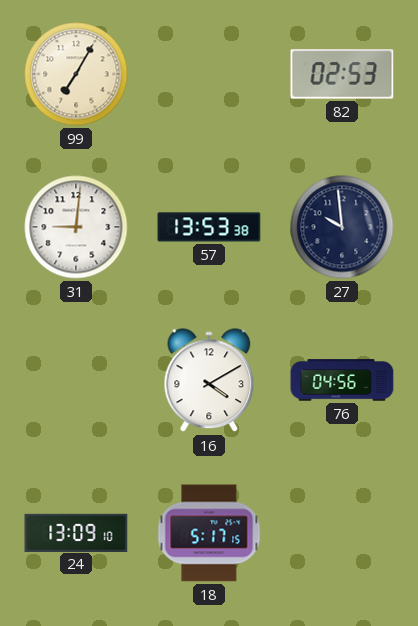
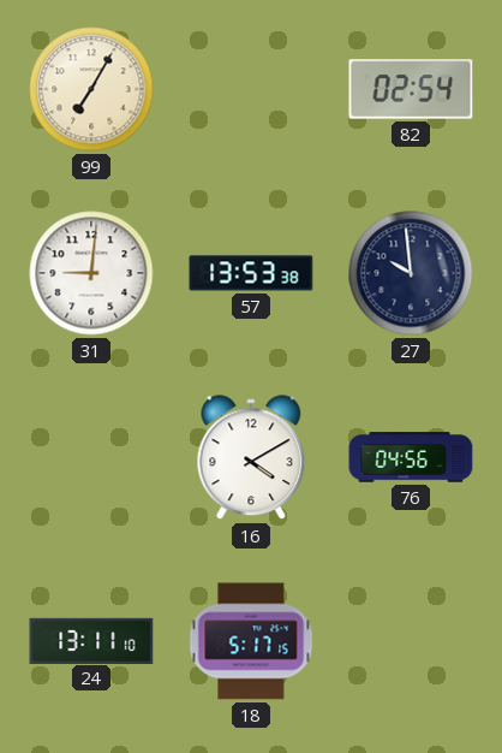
82: 02:53 -> 02:54 (411, 89)
24: 13:09 -> 13:11 (91, 640)
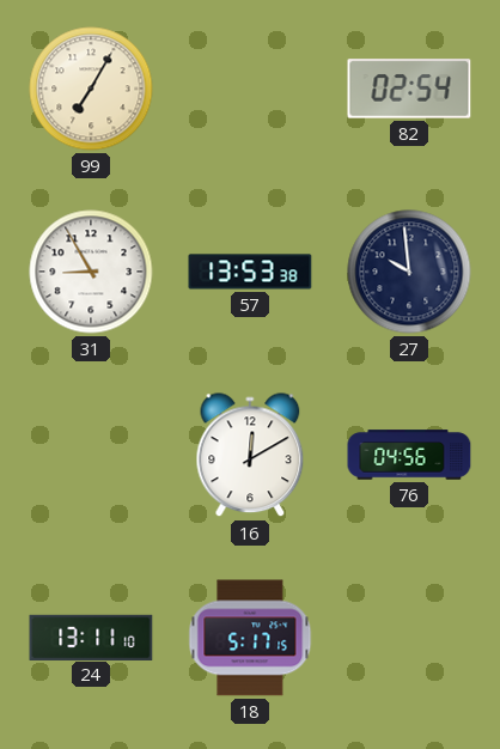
31: 9:01 -> 8:55 (91, 272)
16: 4:10 -> 12:10 (250, 456)
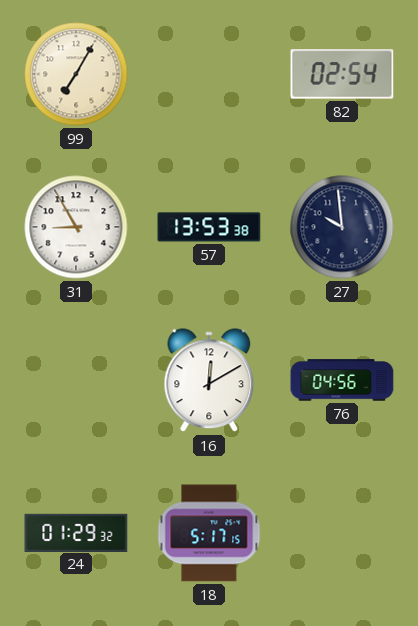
24: 13:11 -> 01:29 (76, 532)
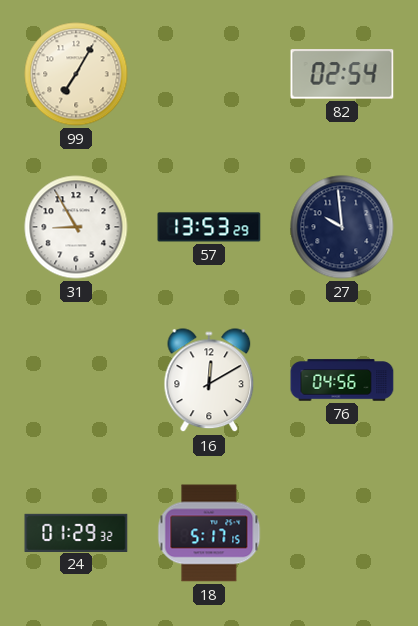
57: 13:53:38 -> 13:53:29 (209, 227)
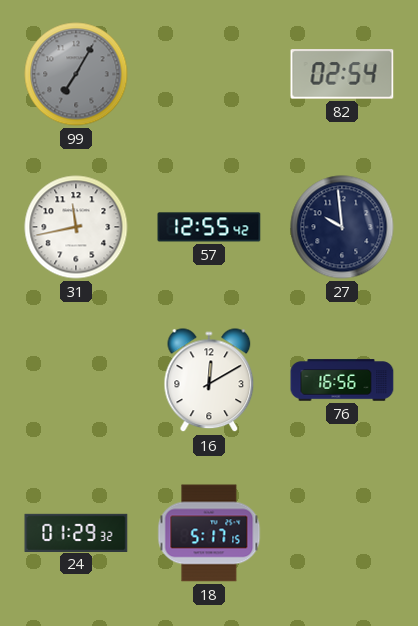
99 dial: cream -> grey (76, 74)
31: 8:55 -> 11:43 (76, 227)
57: 13:53 -> 12:55 (209, 227)
76: 04:56 -> 16:56 (342, 380)
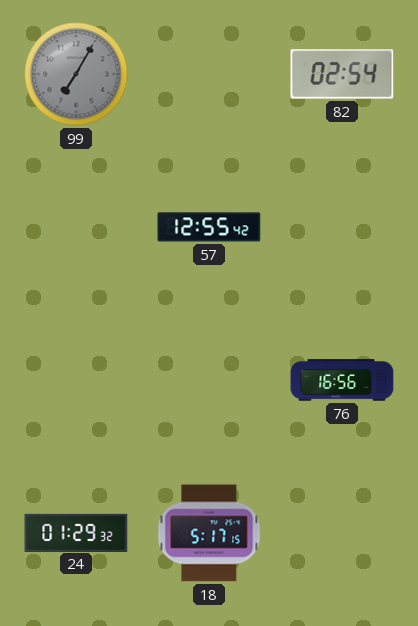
31: 11:43 -> none (76, 227)
27: 9:59 -> none (342, 227)
16: 12:10 -> none (209, 381)
